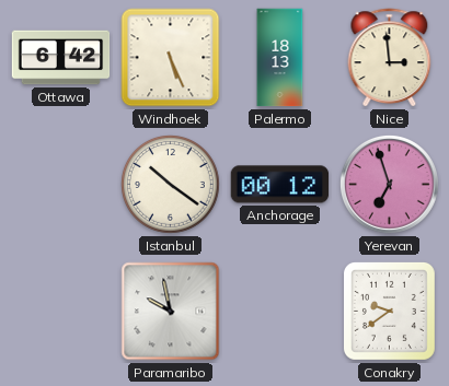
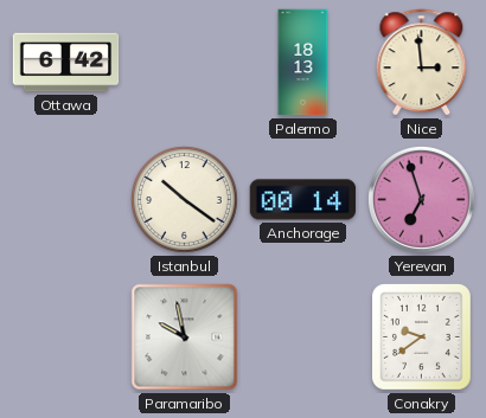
Windhoek: 5:26 -> none (171, 58)
Anchorage: 00:12 -> 00:14 (303, 200)
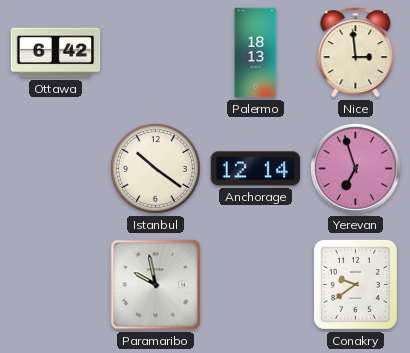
Anchorage: 00:14 -> 12:14 (256, 169)
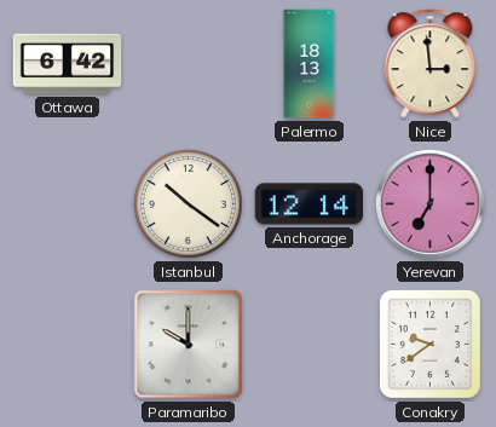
Yerevan: 6:57 -> 7:00 (429, 203)
Paramaribo: 9:58 -> 10:00 (189, 345)
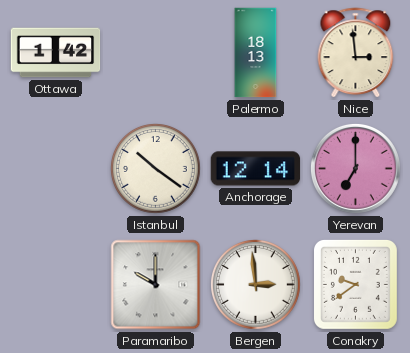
Ottawa: 6:42 -> 1:42 (56, 53)
Bergen: none -> 2:59 (256, 285)
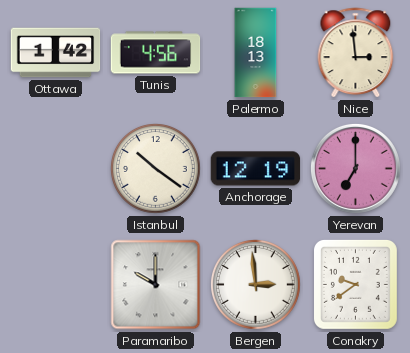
Tunis: none -> 4:56 (156, 53)
Anchorage: 12:14 -> 12:19 (256, 169)
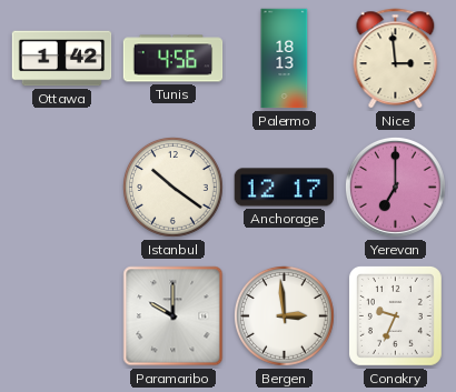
Anchorage: 12:19 -> 12:17 (285, 188)
Conakry: 9:39 -> 9:34 (395, 315)
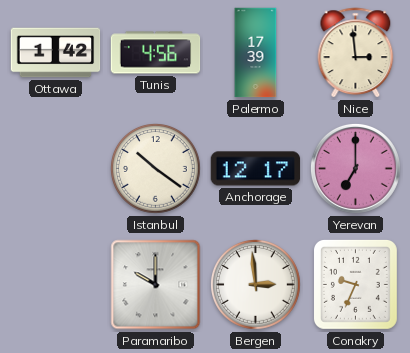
Palermo: 18:13 -> 17:39 (256, 53)
